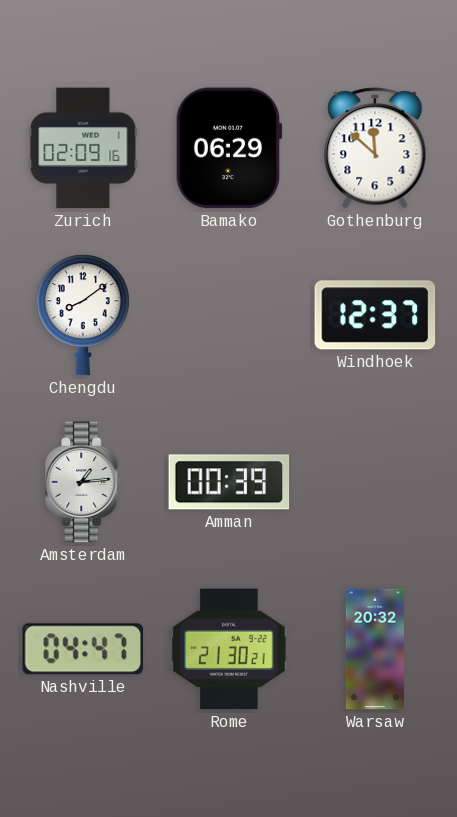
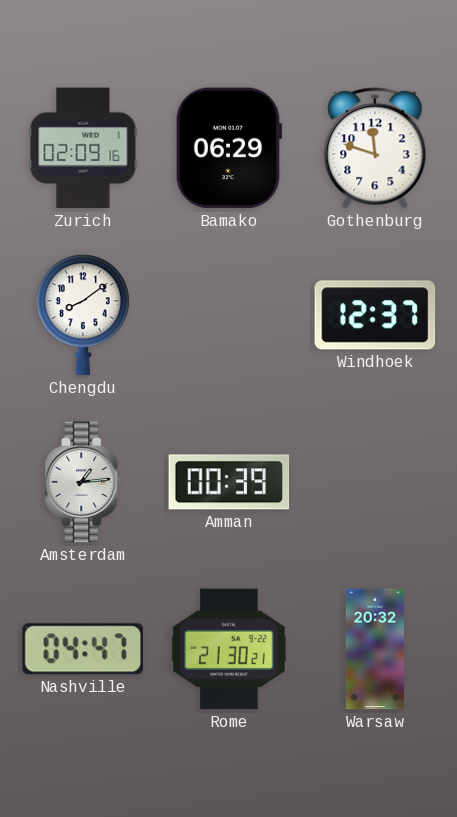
Gothenburg: 11:52 -> 11:48 (375, 148)
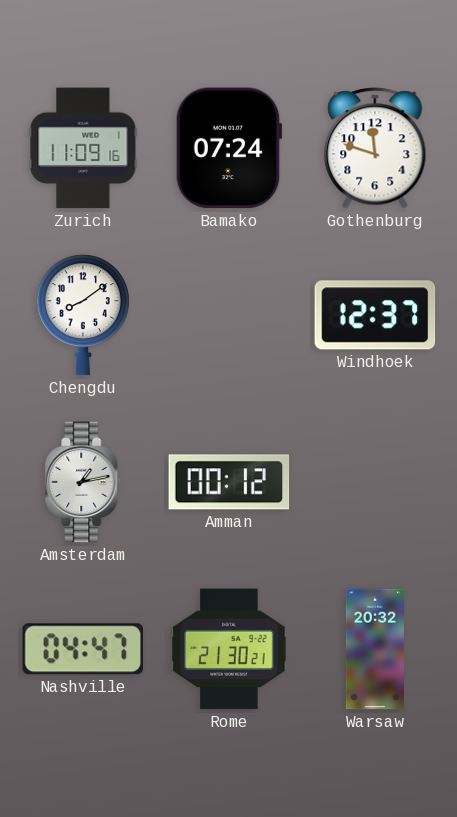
Zurich: 02:09 -> 11:09 (83, 148)
Bamako: 06:29 -> 07:24 (229, 148)
Amsterdam: 1:14 -> 1:13 (83, 482)
Amman: 00:39 -> 00:12 (229, 482)
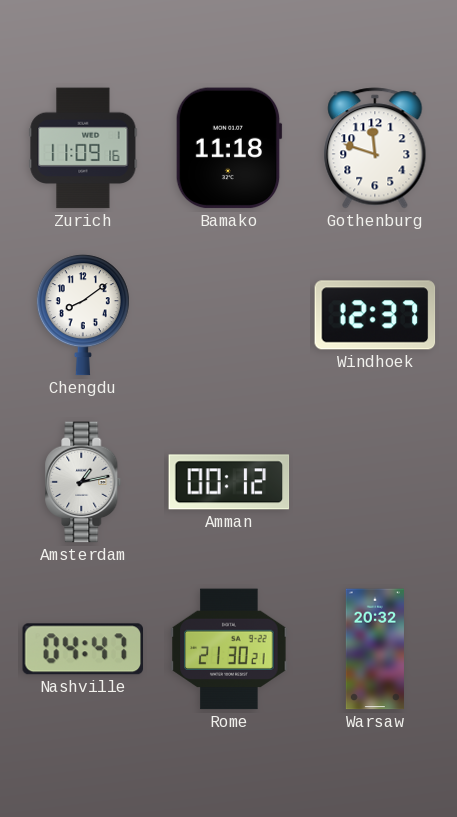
Bamako: 07:24 -> 11:18 (229, 148)
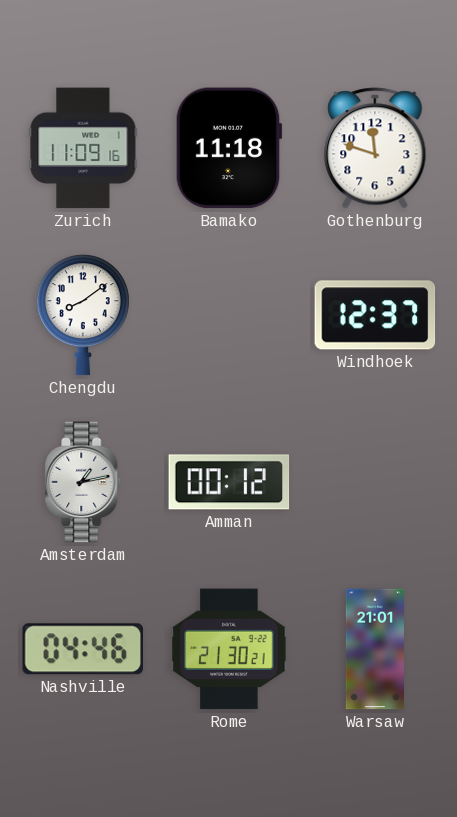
Nashville: 04:47 -> 04:46 (82, 649)
Warsaw: 20:32 -> 21:01 (375, 649)
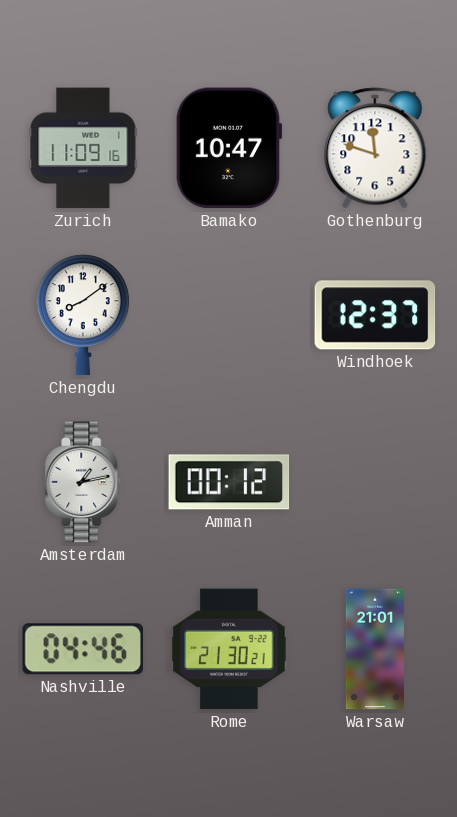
Bamako: 11:18 -> 10:47 (229, 148)
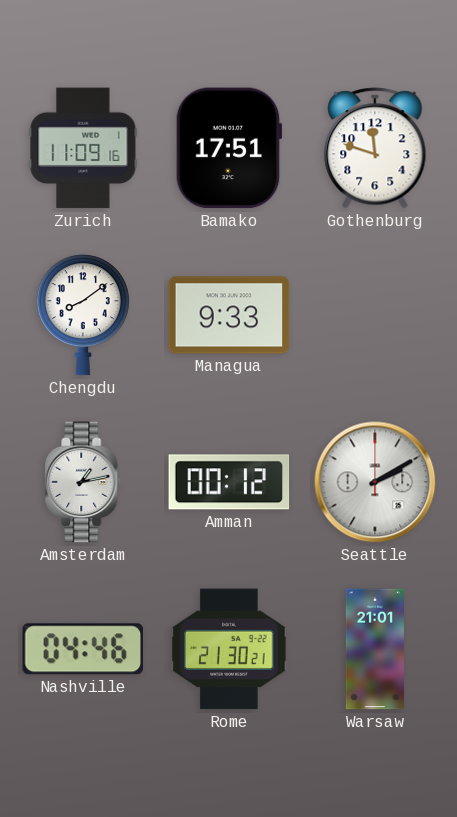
Bamako: 10:47 -> 17:51 (229, 148)
Managua: none -> 9:33 (229, 315)
Windhoek: 12:37 -> none (375, 315)
Seattle: none -> 2:10 (375, 482)
